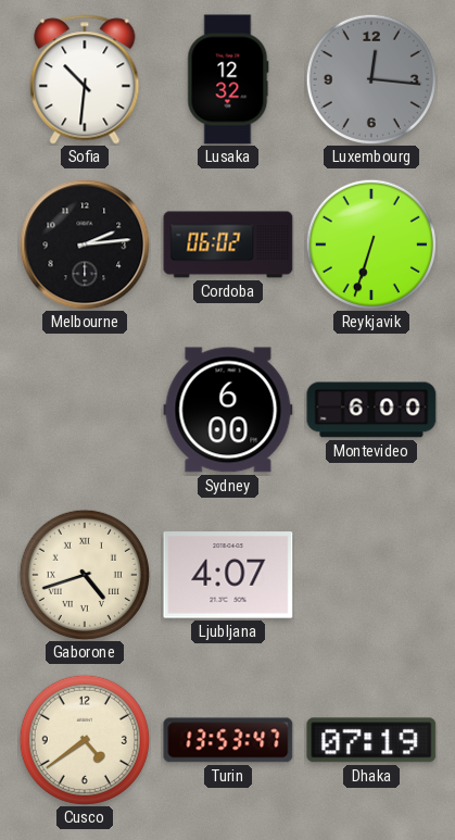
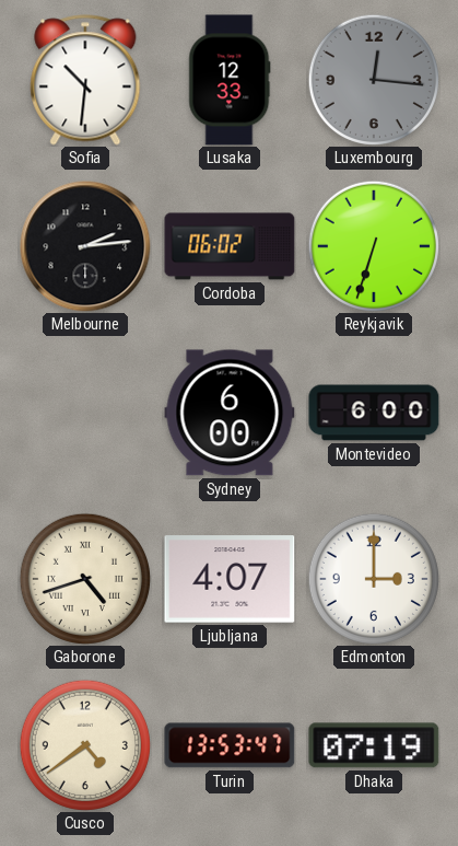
Lusaka: 12:32 -> 12:33 (230, 80)
Edmonton: none -> 3:00 (374, 579)
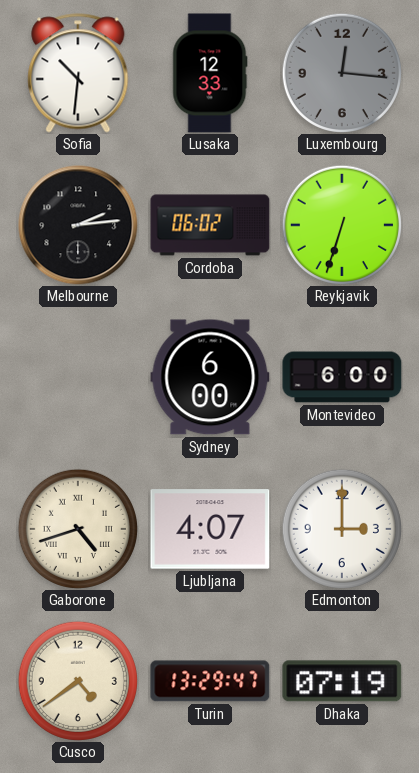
Turin: 13:53 -> 13:29 (210, 681)
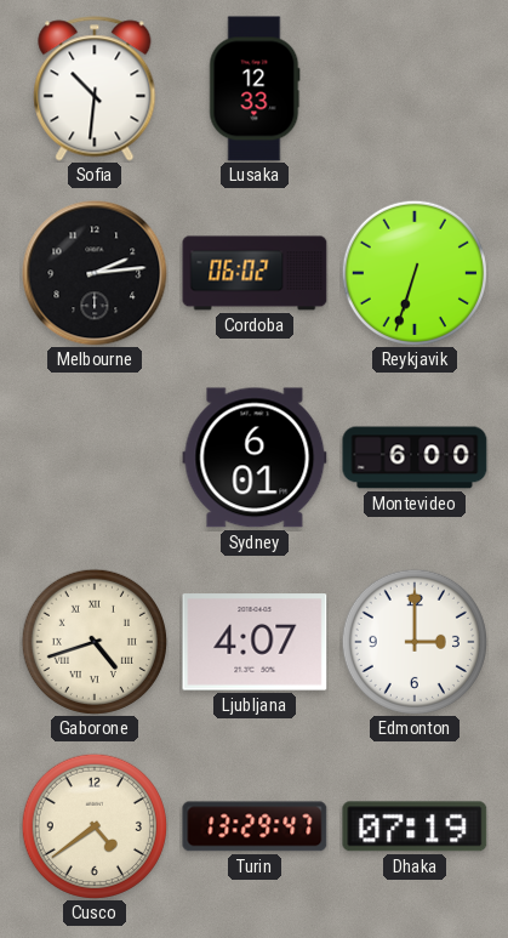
Luxembourg: 12:16 -> none (342, 73)
Sydney: 6:00 -> 6:01 (255, 457)
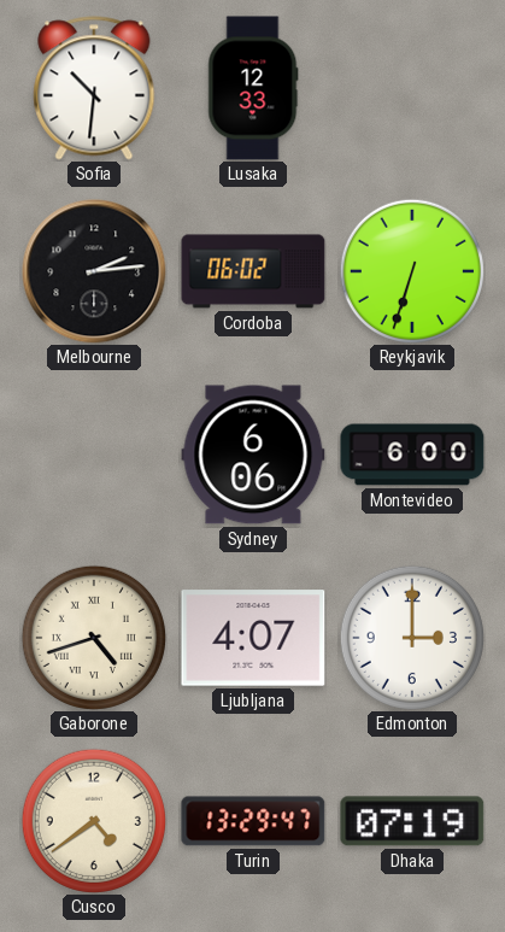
Sydney: 6:01 -> 6:06 (253, 455)
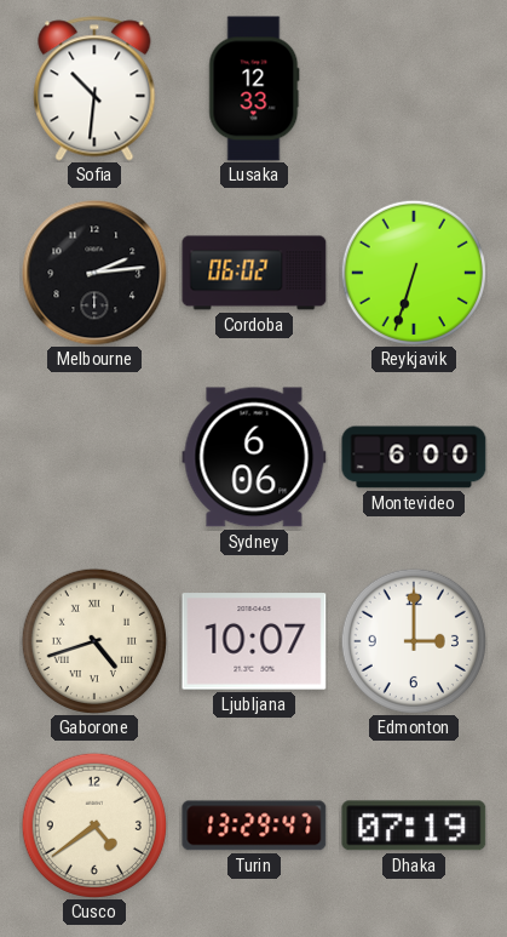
Ljubljana: 4:07 -> 10:07 (254, 641)
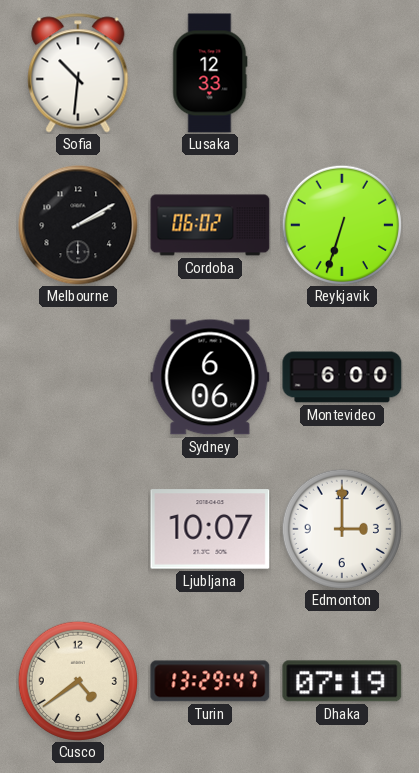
Melbourne: 2:14 -> 2:10 (78, 225)
Gaborone: 4:42 -> none (94, 641)
